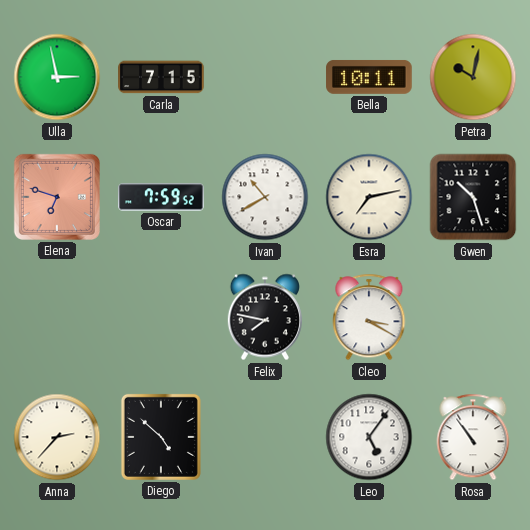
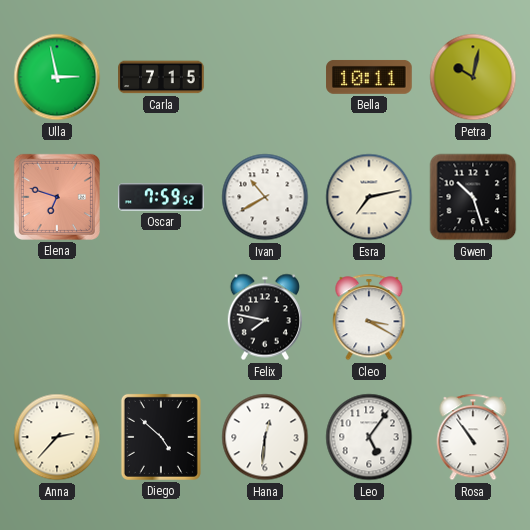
Hana: none -> 12:31 (265, 437)
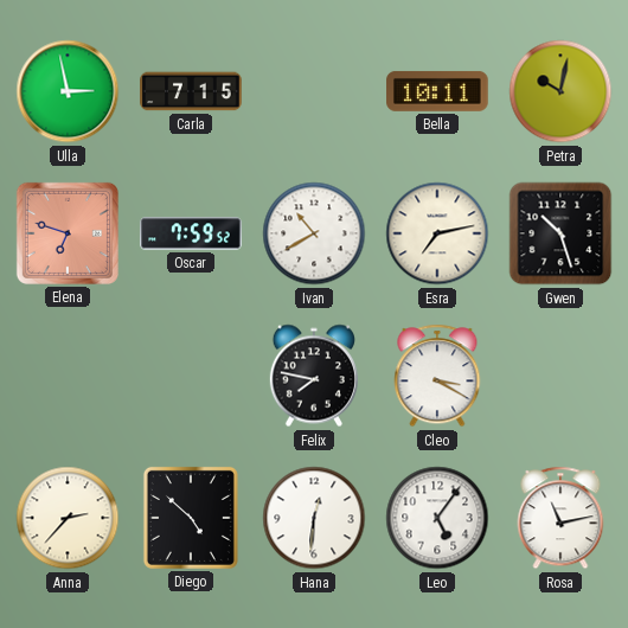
Rosa: 10:54 -> 11:13 (560, 518)
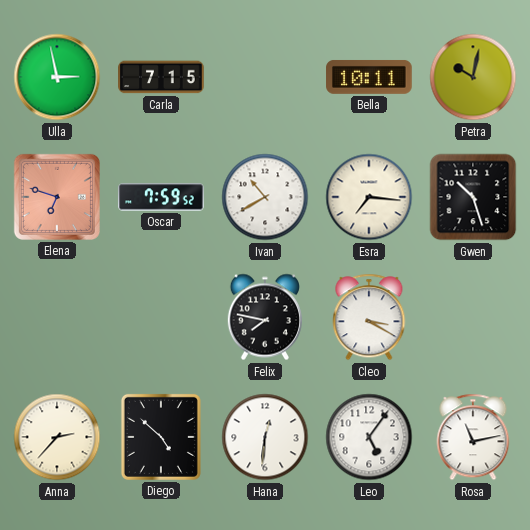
Esra: 7:13 -> 7:16 (369, 197)
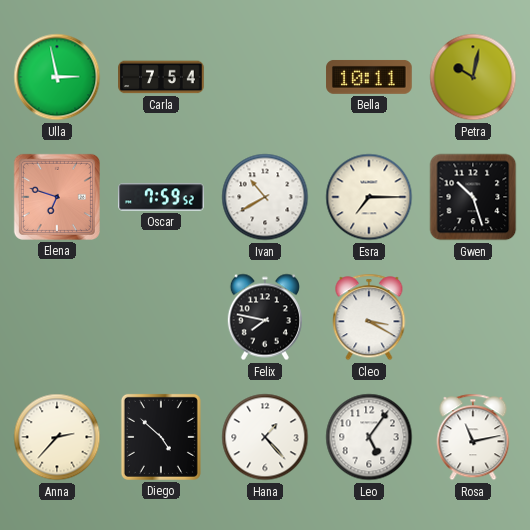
Carla: 7:15 -> 7:54 (161, 77)
Esra: 7:16 -> 7:15 (369, 197)
Hana: 12:31 -> 1:23 (265, 437)
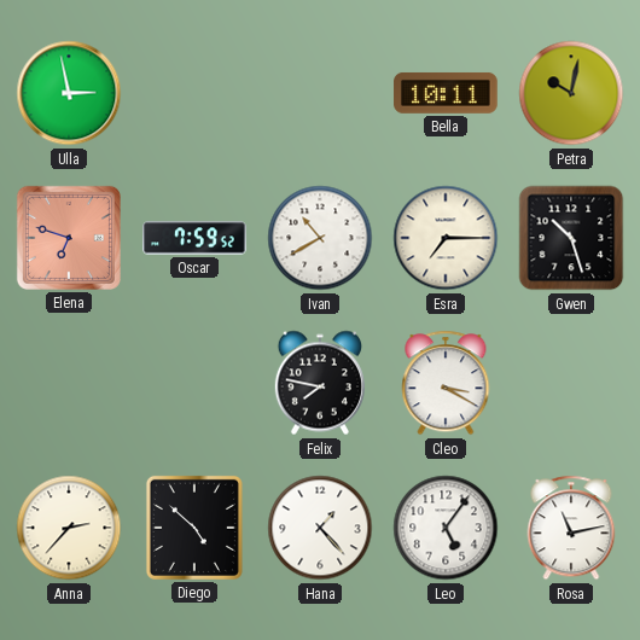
Carla: 7:54 -> none (161, 77)
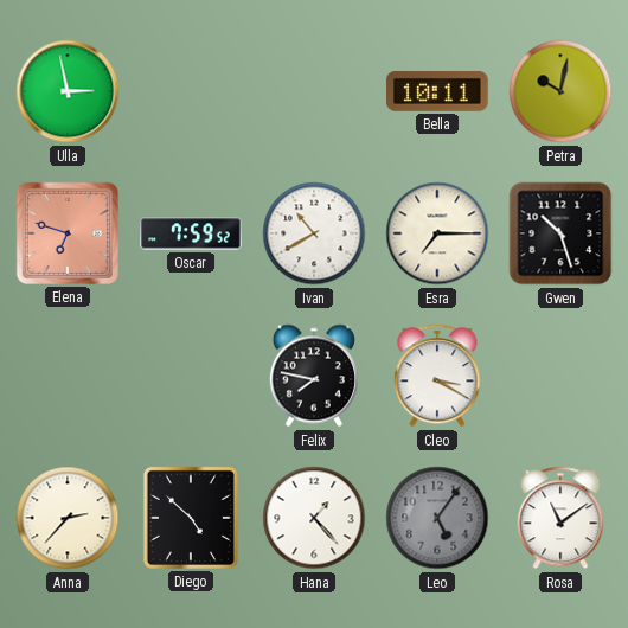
Leo dial: white -> grey (437, 518)
Rosa: 11:13 -> 11:09 (560, 518)
